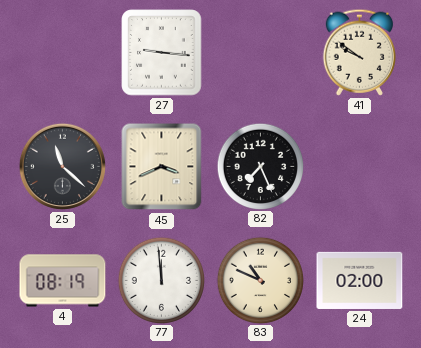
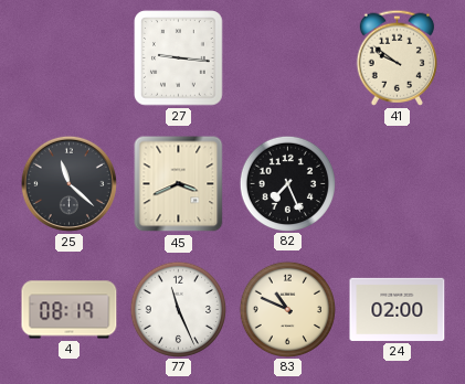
77: 11:59 -> 11:26 (178, 309)
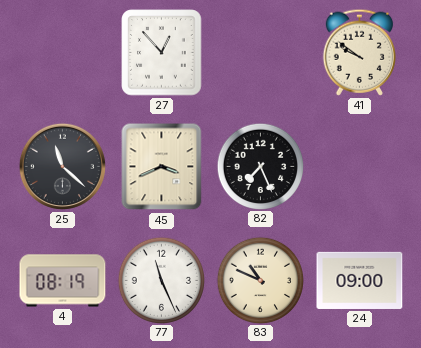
27: 9:16 -> 12:53 (162, 53)
24: 02:00 -> 09:00 (360, 280)
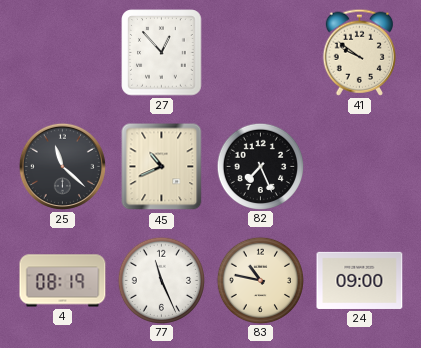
45: 3:41 -> 10:41 (162, 167)
83: 10:49 -> 10:47 (260, 280)
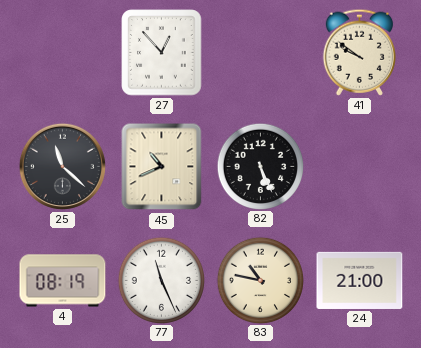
82: 7:26 -> 5:26 (260, 166)
24: 09:00 -> 21:00 (360, 280)
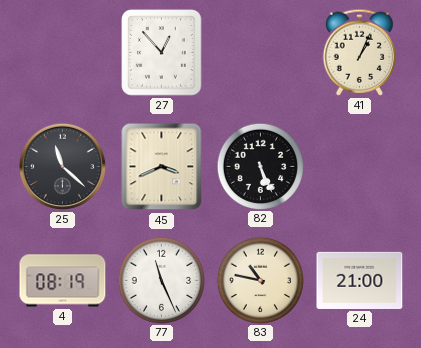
41: 9:51 -> 1:04 (359, 52)
45: 10:41 -> 3:41 (162, 167)
